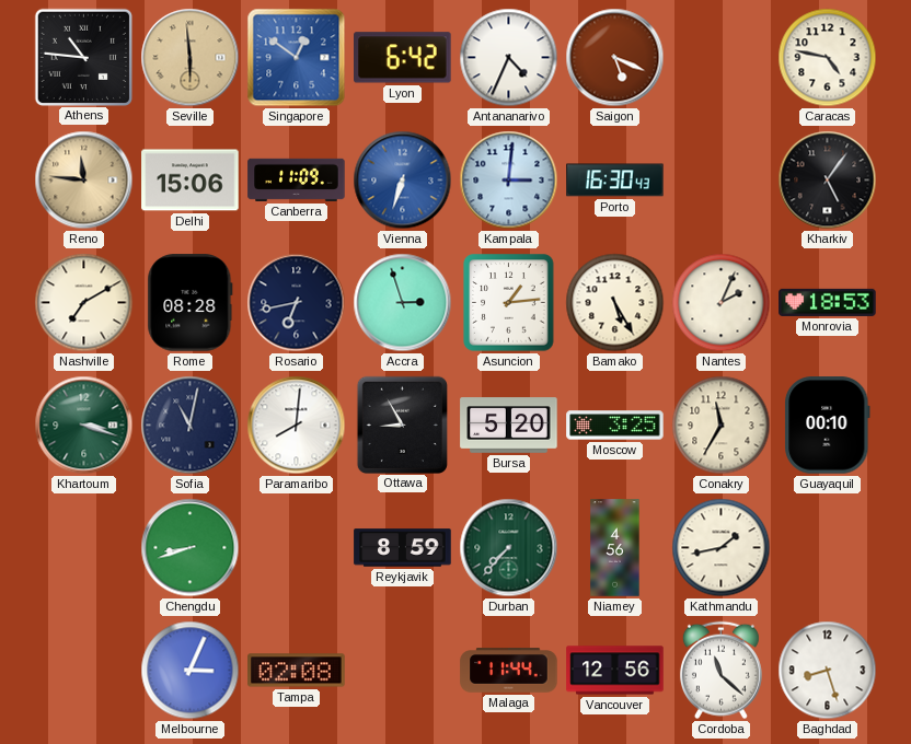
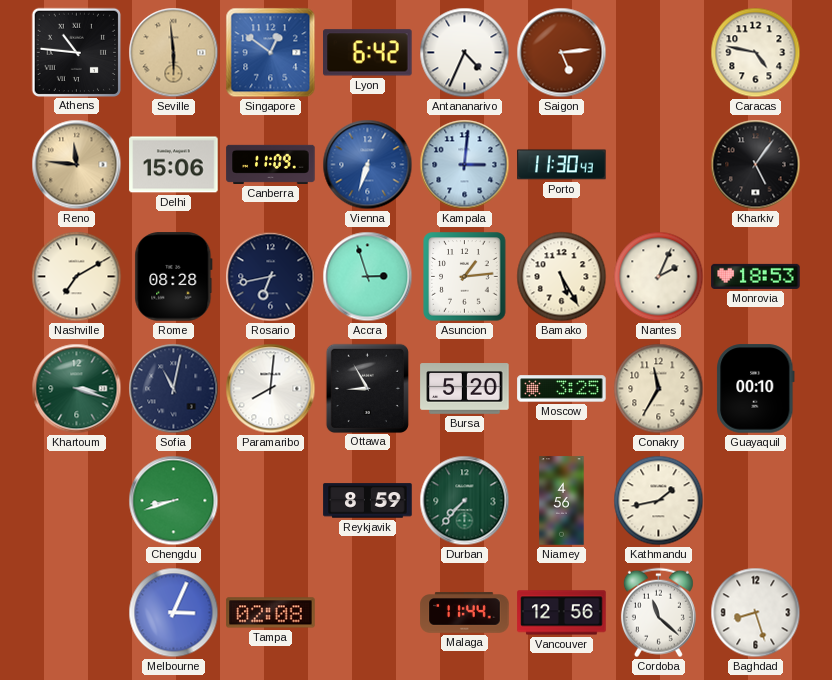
Saigon: 5:19 -> 5:14 (562, 53)
Porto: 16:30 -> 11:30 (562, 165)
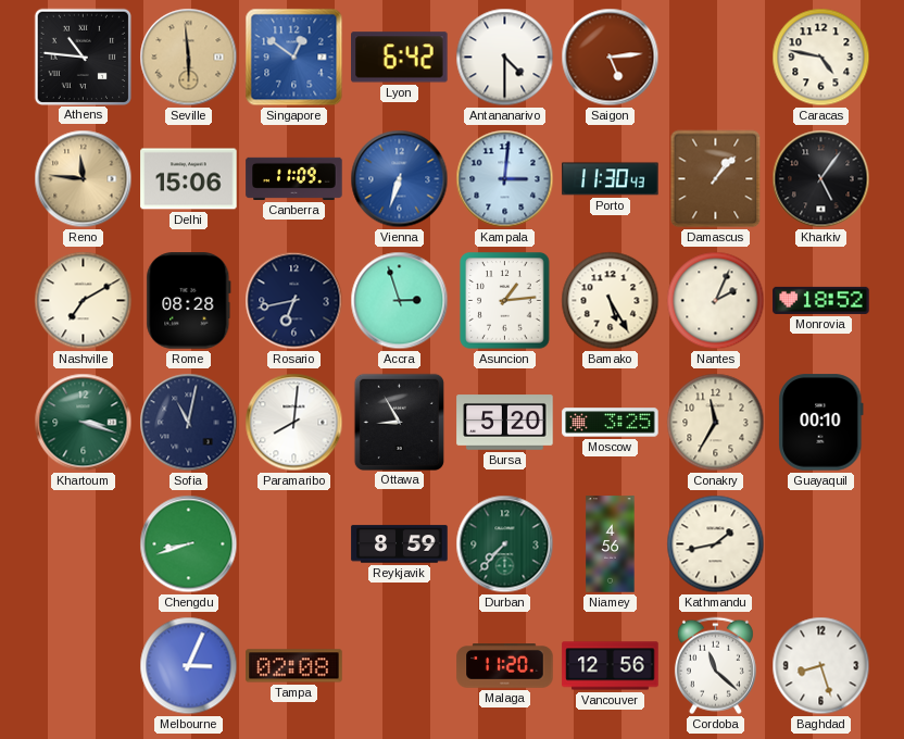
Antananarivo: 4:34 -> 4:30 (505, 58)
Damascus: none -> 1:07 (716, 179)
Monrovia: 18:53 -> 18:52 (821, 300)
Malaga: 11:44 -> 11:20 (505, 666)
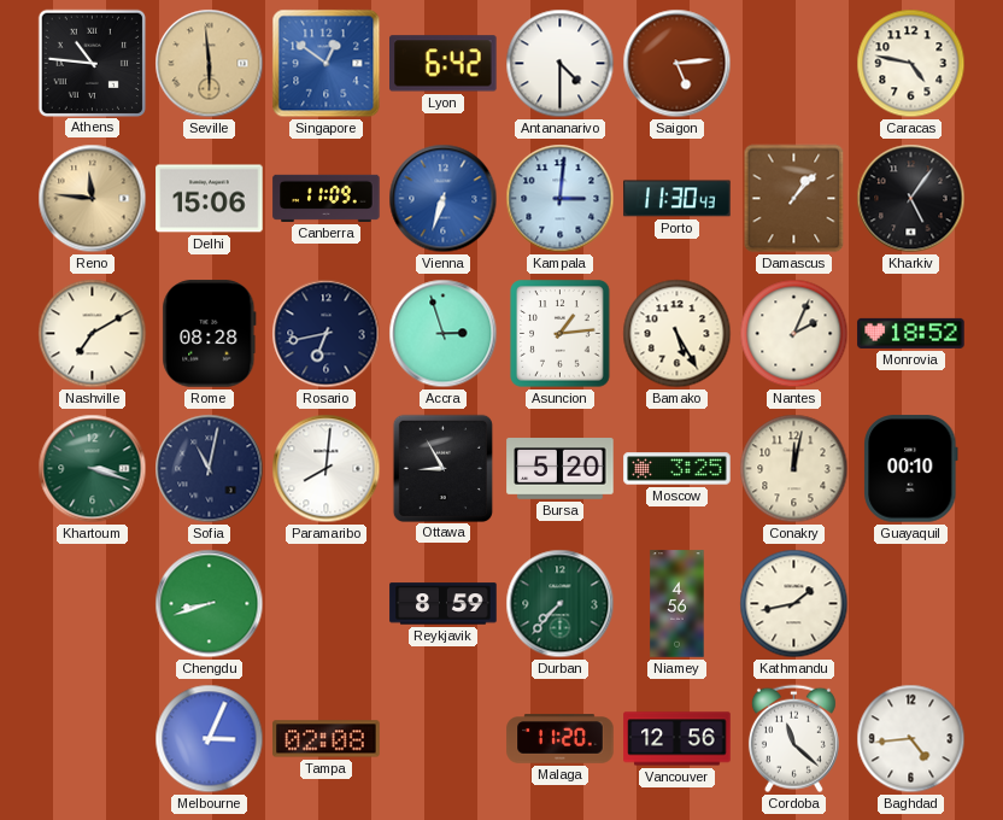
Conakry: 11:35 -> 12:02 (794, 469)
Baghdad: 8:27 -> 4:44 (911, 739)
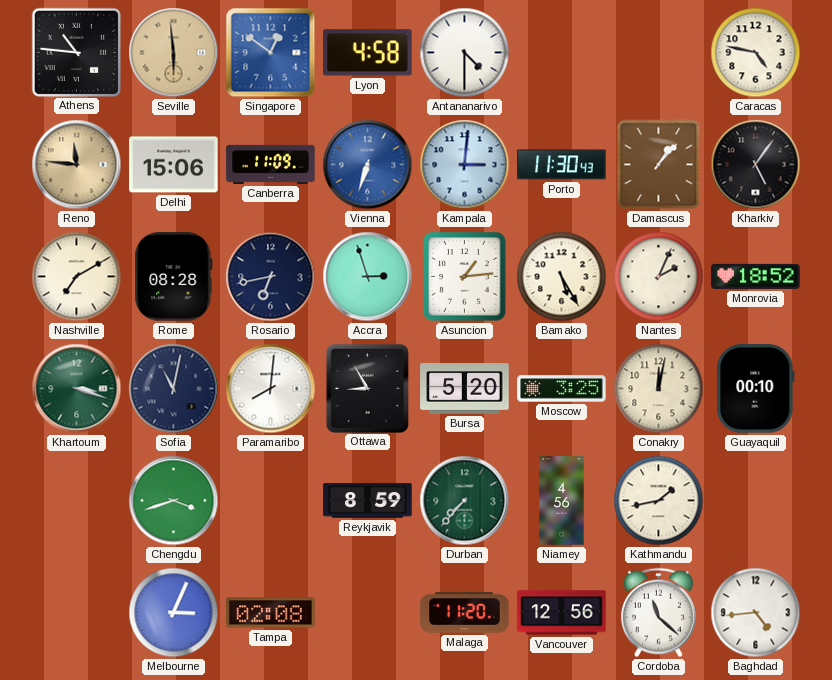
Lyon: 6:42 -> 4:58 (368, 53)
Saigon: 5:14 -> none (678, 64)
Chengdu: 8:42 -> 3:42 (174, 501)
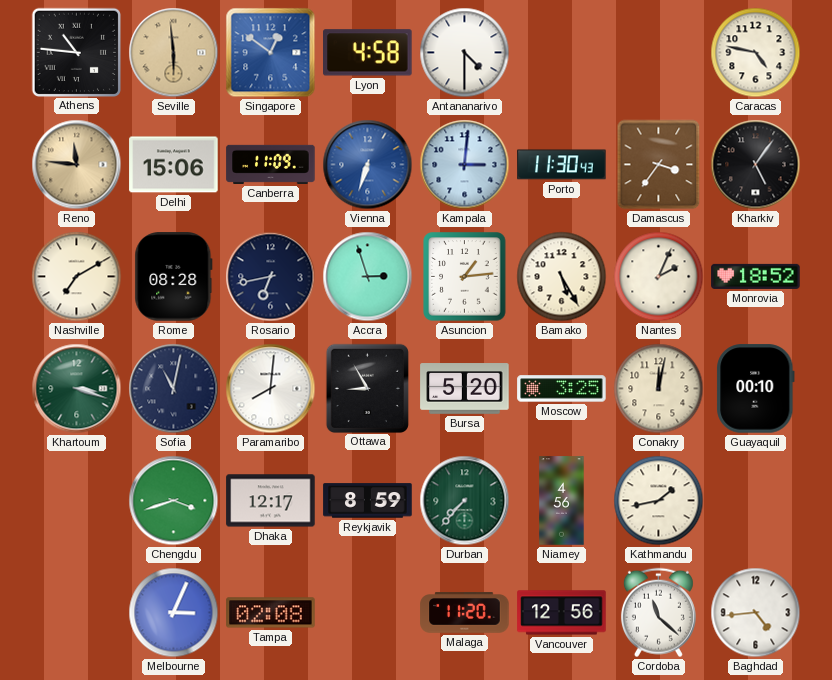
Damascus: 1:07 -> 3:36 (659, 165)
Dhaka: none -> 12:17 (271, 501)
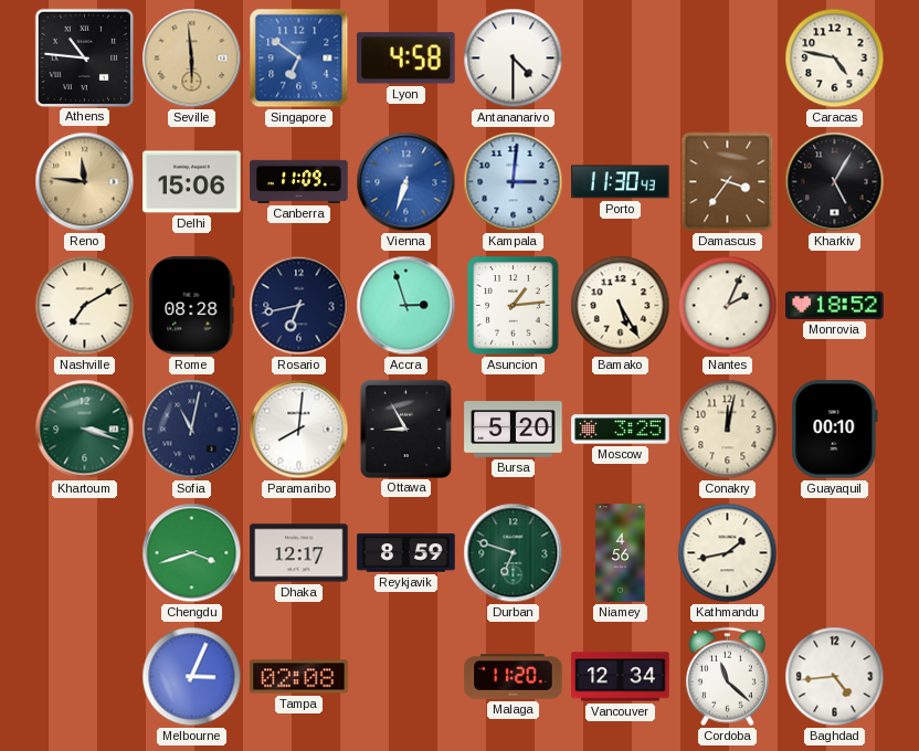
Singapore: 12:51 -> 6:51 (299, 59)
Kharkiv: 5:06 -> 5:05 (835, 182)
Durban: 7:37 -> 6:48 (514, 553)
Vancouver: 12:56 -> 12:34 (621, 677)
